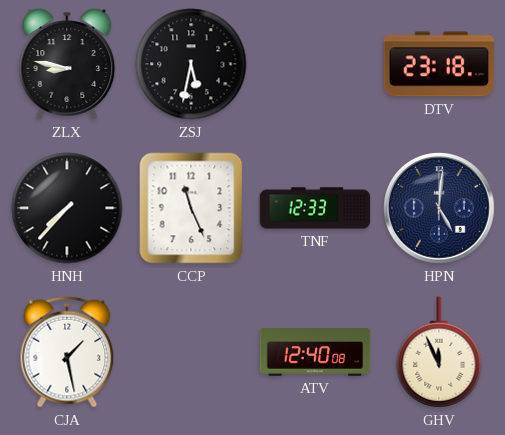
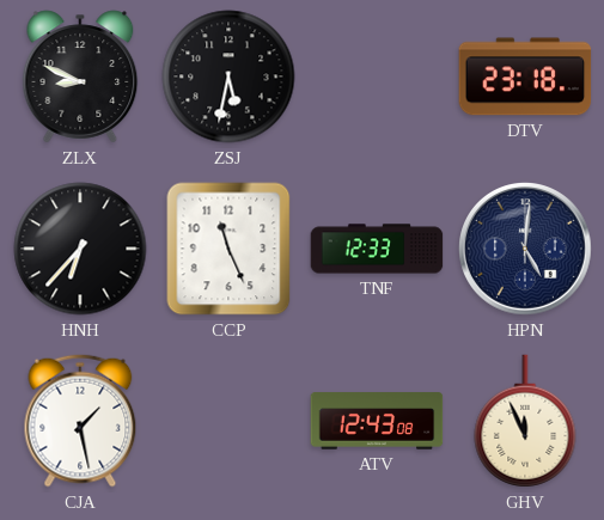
ZLX: 8:47 -> 8:49 (80, 77)
HNH: 7:37 -> 6:37 (80, 249)
ATV: 12:40 -> 12:43 (377, 421)
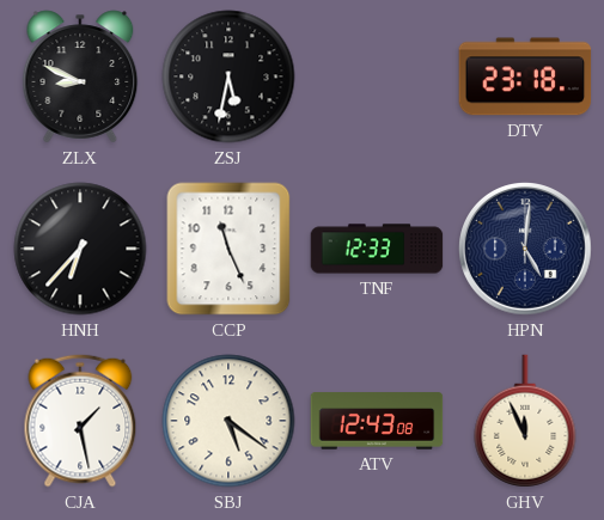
SBJ: none -> 5:21 (228, 421)
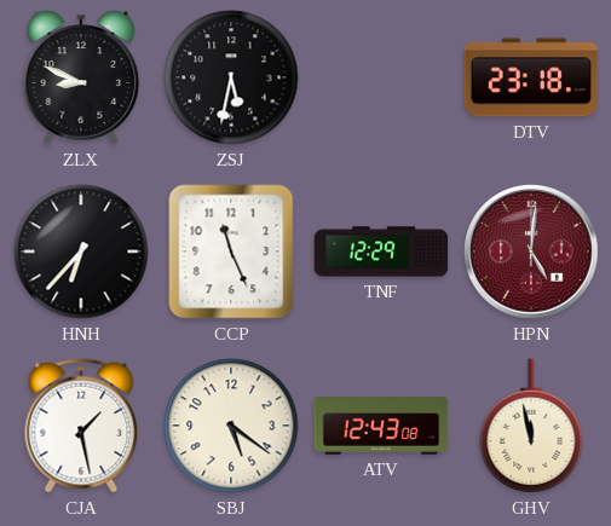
TNF: 12:33 -> 12:29 (381, 252)
HPN dial: navy -> burgundy (532, 253)
GHV: 11:56 -> 11:58 (531, 426)
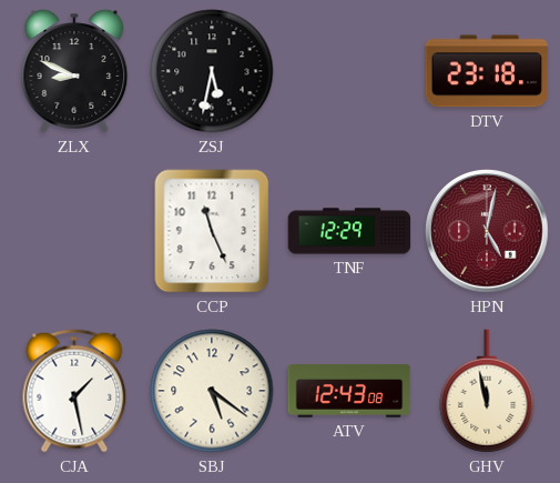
HNH: 6:37 -> none (81, 252)
HPN: 5:01 -> 5:02 (488, 232)
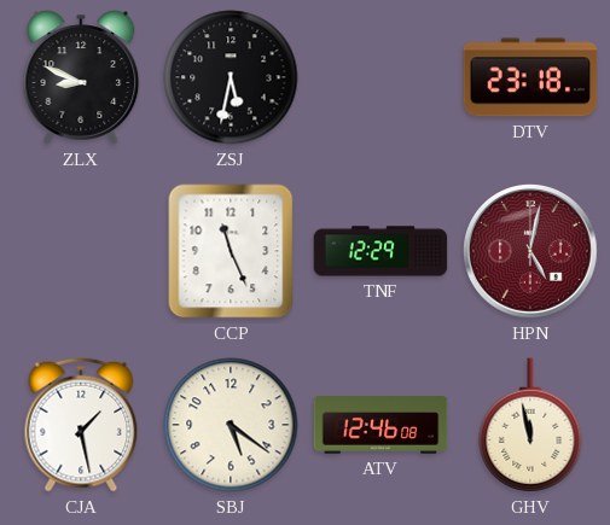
ATV: 12:43 -> 12:46 (380, 425)
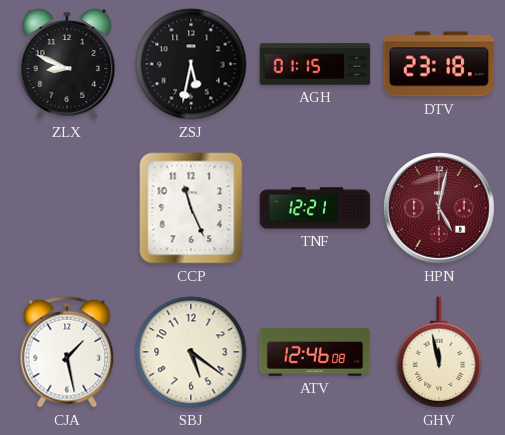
AGH: none -> 01:15 (315, 64)
TNF: 12:29 -> 12:21 (315, 208)
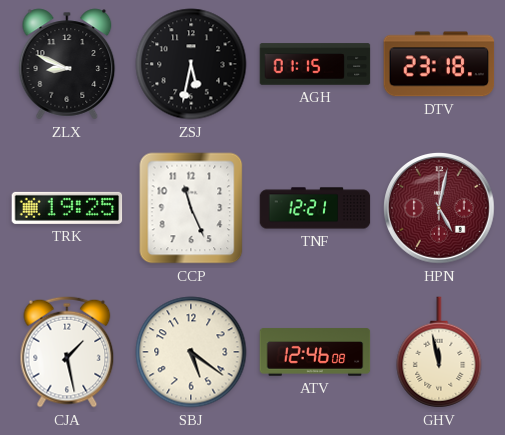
TRK: none -> 19:25 (67, 208)
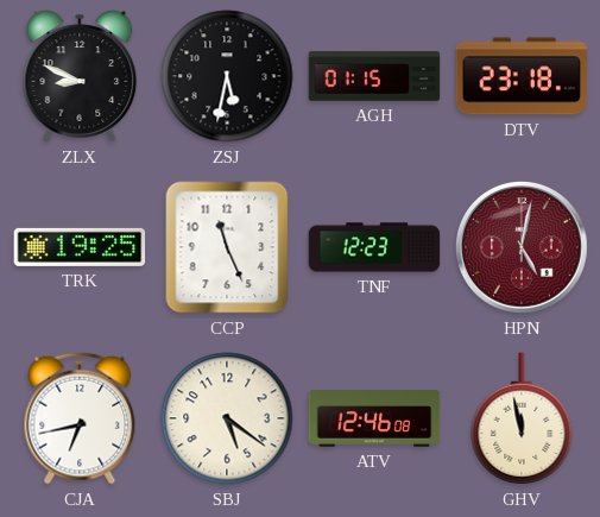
TNF: 12:21 -> 12:23 (374, 247)
CJA: 1:28 -> 6:43 (80, 418)
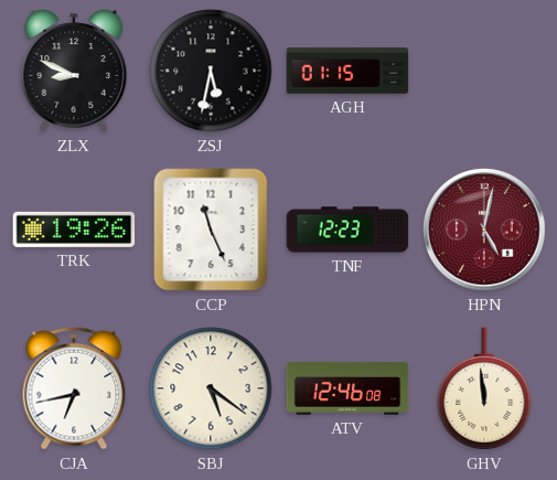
DTV: 23:18 -> none (522, 76)
TRK: 19:25 -> 19:26 (74, 230)
GHV: 11:58 -> 11:59 (484, 388)
